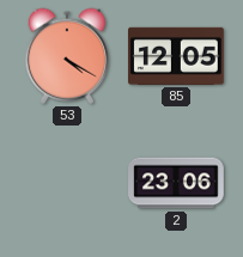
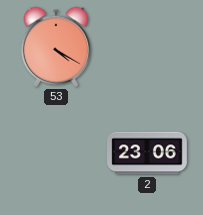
85: 12:05 -> none (177, 56)
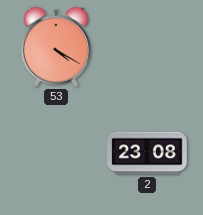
2: 23:06 -> 23:08 (147, 153)
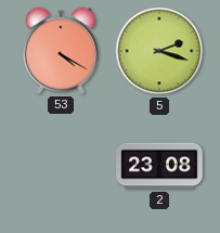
5: none -> 2:18 (159, 51)
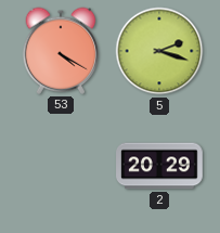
2: 23:08 -> 20:29 (159, 166)
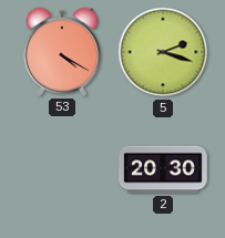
2: 20:29 -> 20:30 (163, 169)
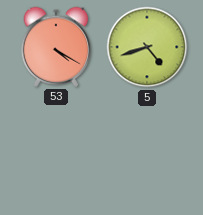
5: 2:18 -> 4:42 (147, 47)
2: 20:30 -> none (163, 169)
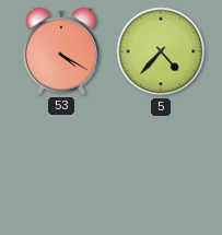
5: 4:42 -> 4:37 (161, 51)
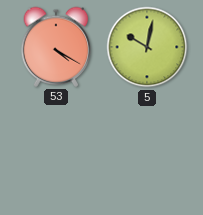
5: 4:37 -> 10:02 (147, 47)
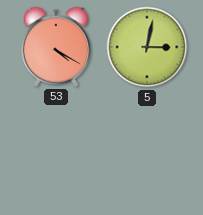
5: 10:02 -> 3:02 (147, 47)
